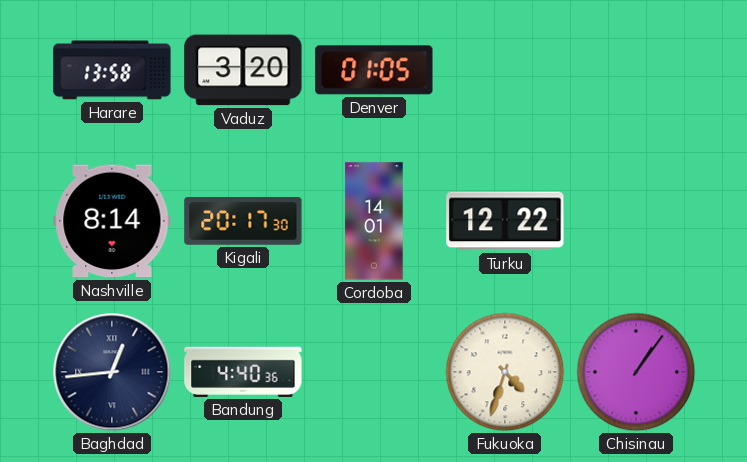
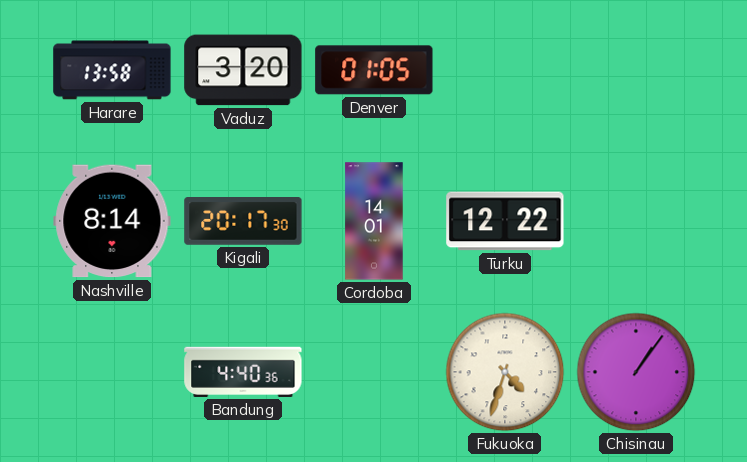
Baghdad: 12:44 -> none (112, 372)
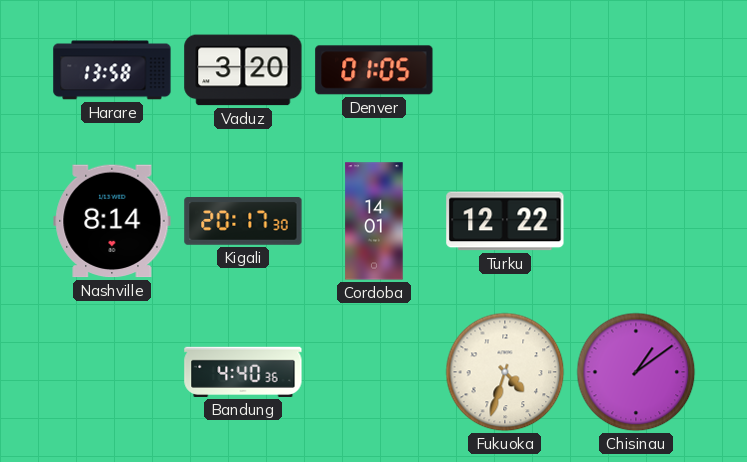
Chisinau: 1:06 -> 1:09 (636, 372)
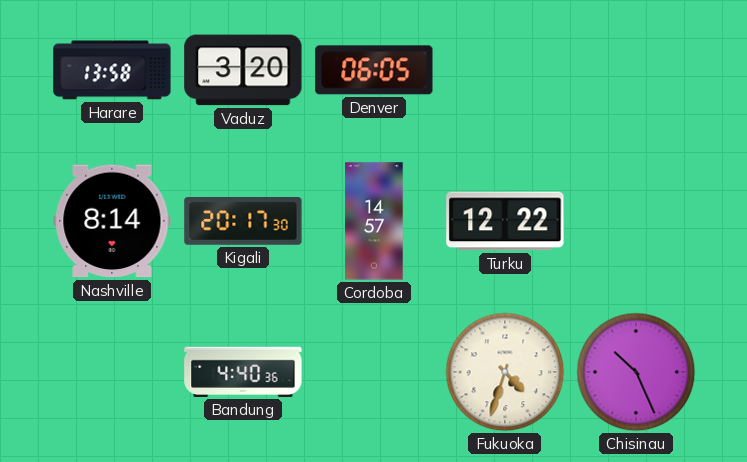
Denver: 01:05 -> 06:05 (374, 70)
Cordoba: 14:01 -> 14:57 (374, 221)
Chisinau: 1:09 -> 10:26 (636, 372)
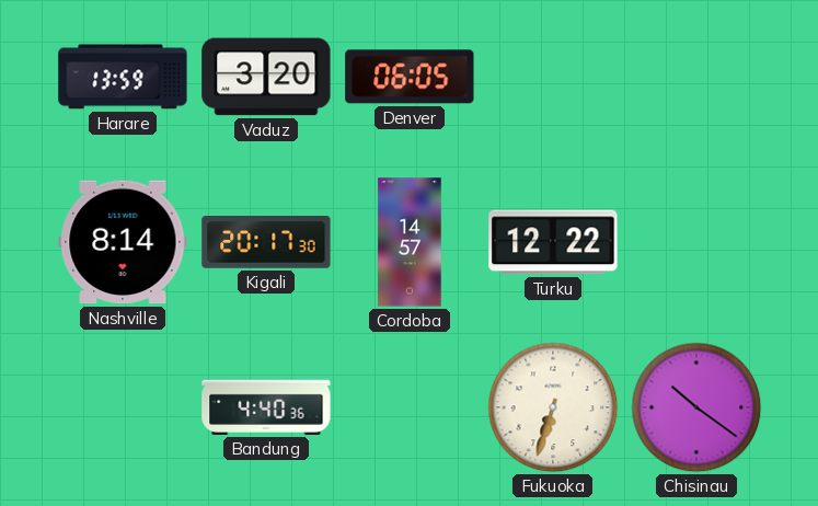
Harare: 13:58 -> 13:59 (123, 77)
Fukuoka: 4:33 -> 6:33 (553, 407)
Chisinau: 10:26 -> 10:21 (696, 407)
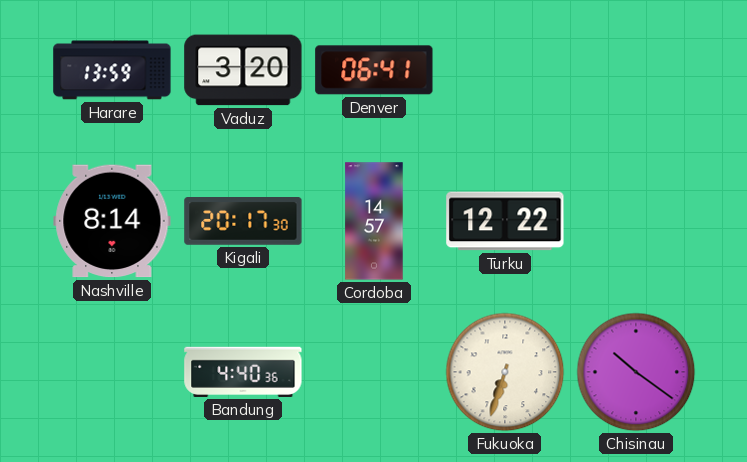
Denver: 06:05 -> 06:41 (374, 70)
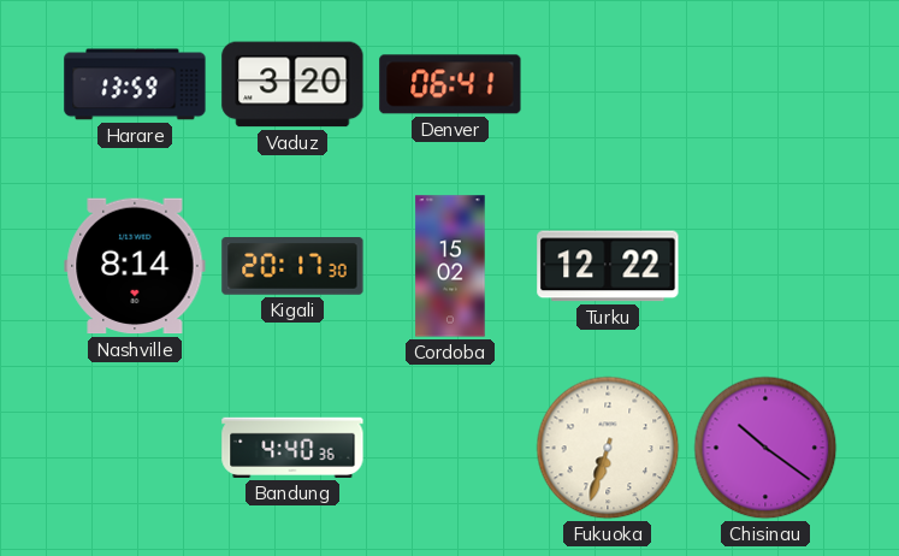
Cordoba: 14:57 -> 15:02 (450, 266)
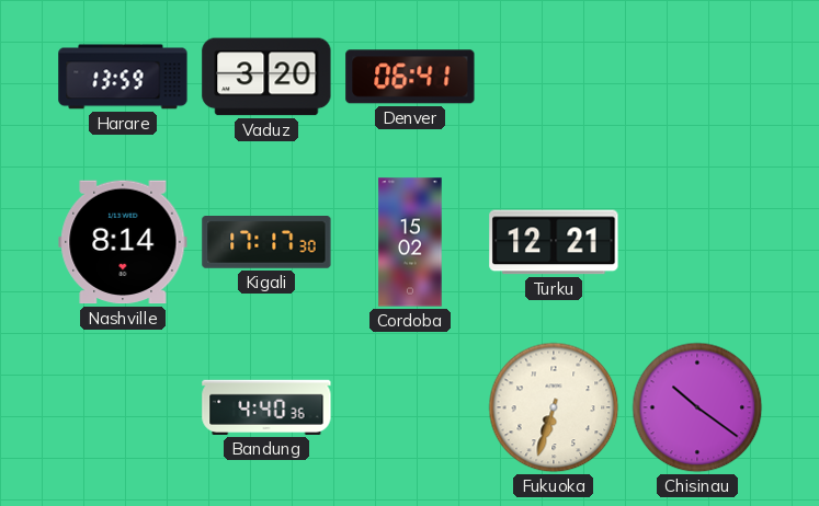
Kigali: 20:17 -> 17:17 (266, 242)
Turku: 12:22 -> 12:21 (554, 242)
